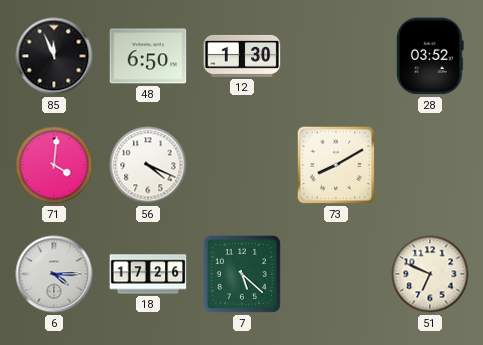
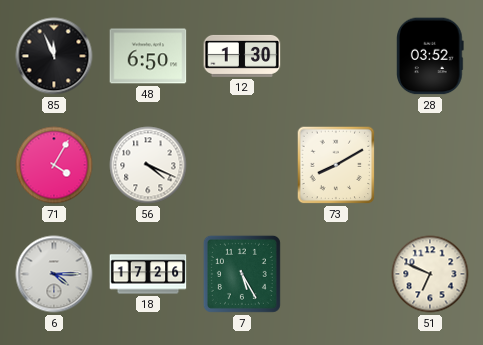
71: 4:01 -> 4:05 (54, 165)
7: 5:22 -> 5:25 (242, 274)
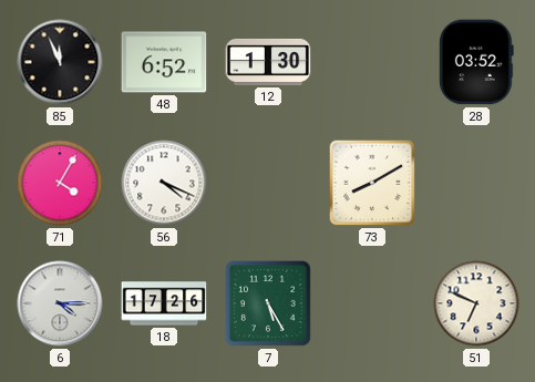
48: 6:50 -> 6:52 (164, 62)
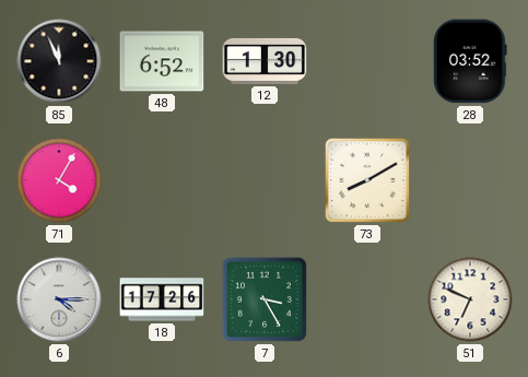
56: 4:19 -> none (164, 183)
7: 5:25 -> 3:25 (265, 299)
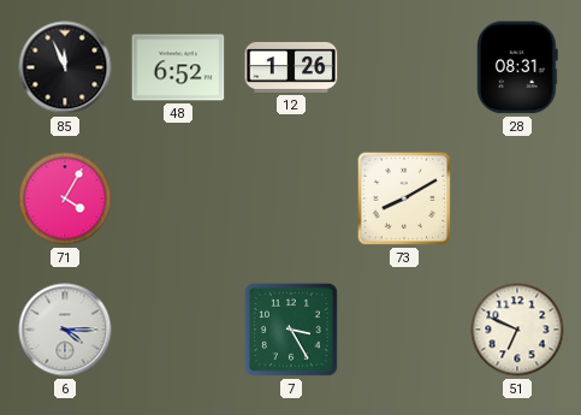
12: 1:30 -> 1:26 (291, 67)
28: 03:52 -> 08:31 (518, 67)
18: 17:26 -> none (162, 299)
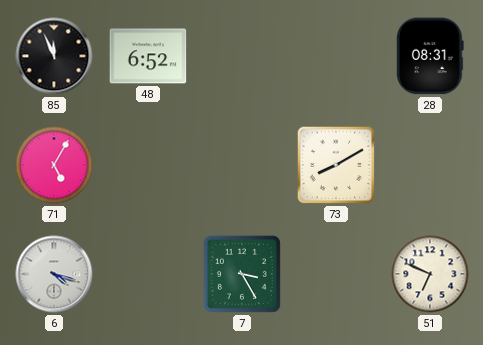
12: 1:26 -> none (291, 67)
71: 4:05 -> 5:05 (54, 165)
6: 4:15 -> 4:18 (54, 274)
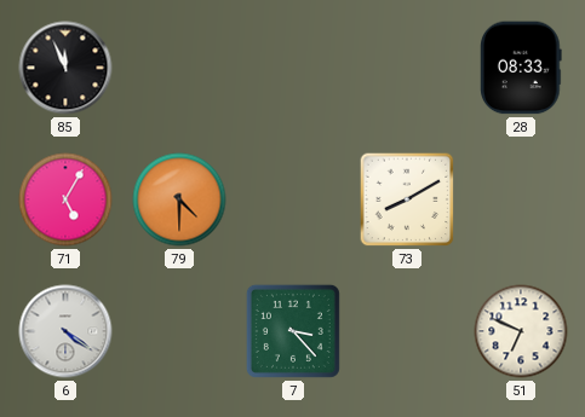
48: 6:52 -> none (148, 56)
28: 08:31 -> 08:33 (522, 68)
79: none -> 4:30 (179, 199)
6: 4:18 -> 4:21 (65, 331)
7: 3:25 -> 3:23 (293, 331)
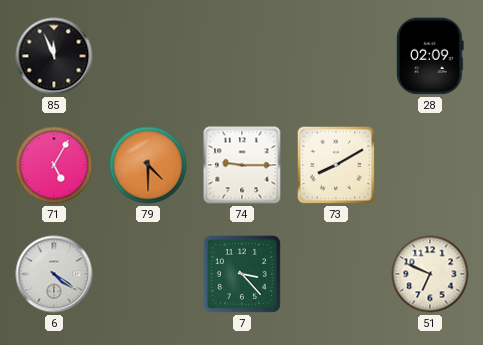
28: 08:33 -> 02:09 (431, 56)
74: none -> 9:15 (242, 165)
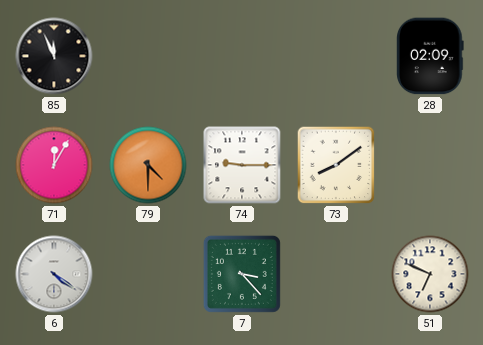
71: 5:05 -> 12:05 (54, 165)
73: 8:10 -> 8:09 (336, 165)
